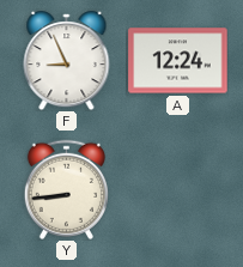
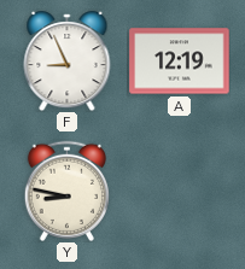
A: 12:24 -> 12:19 (180, 62)
Y: 8:44 -> 8:47 (66, 191)
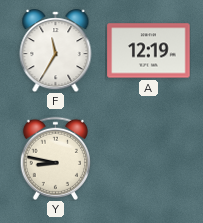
F: 8:56 -> 11:35 (56, 51)
